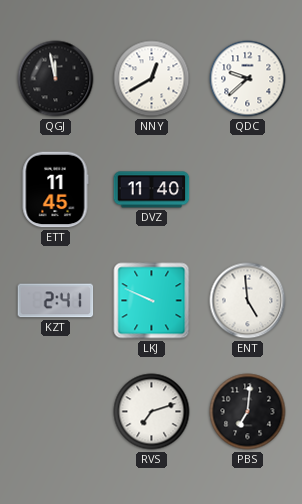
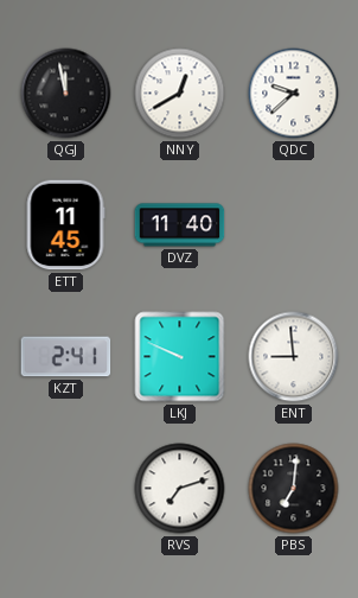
ENT: 4:59 -> 8:59 (294, 357)
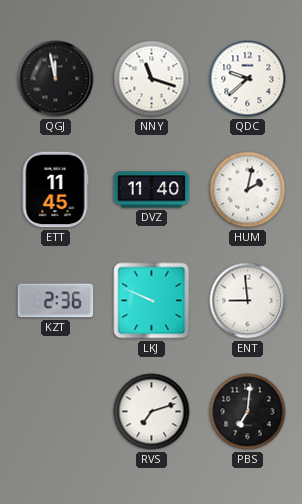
NNY: 12:40 -> 11:18 (152, 79)
HUM: none -> 2:02 (248, 190)
KZT: 2:41 -> 2:36 (56, 301)
